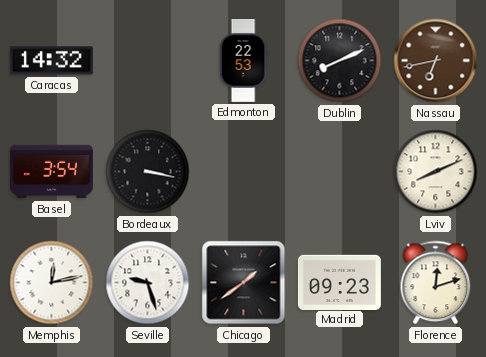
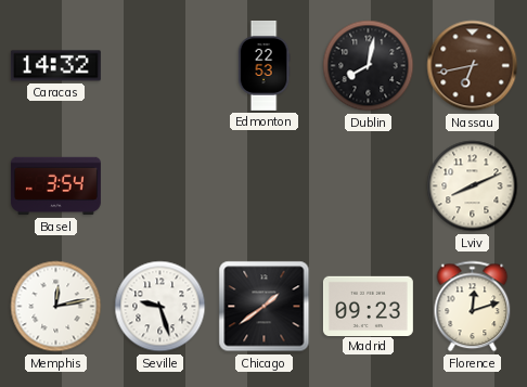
Dublin: 8:11 -> 8:02 (369, 66)
Bordeaux: 3:17 -> none (148, 172)
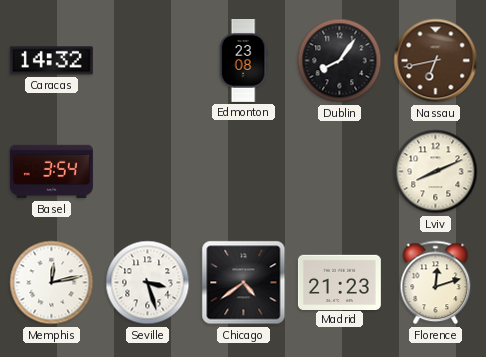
Edmonton: 22:53 -> 23:08 (243, 61)
Dublin: 8:02 -> 8:06 (340, 61)
Seville: 9:27 -> 3:27 (148, 283)
Chicago: 1:39 -> 4:39 (244, 283)
Madrid: 09:23 -> 21:23 (339, 282)
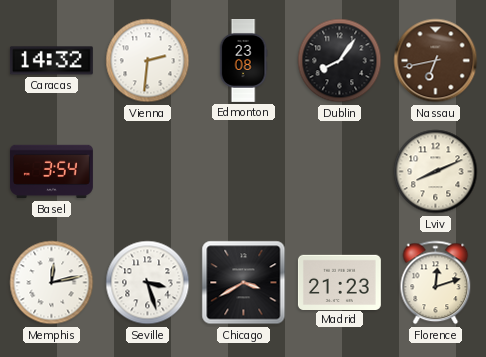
Vienna: none -> 2:31 (148, 61)
Chicago: 4:39 -> 3:40 (244, 283)
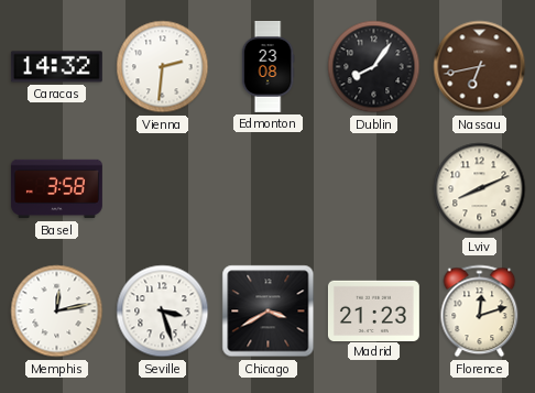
Basel: 3:54 -> 3:58 (56, 189)
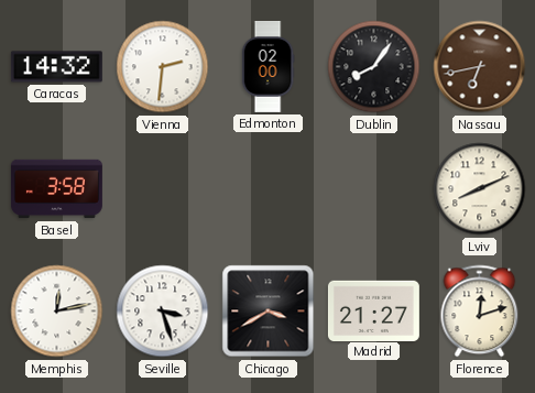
Edmonton: 23:08 -> 02:00 (267, 67)
Madrid: 21:23 -> 21:27 (373, 310)
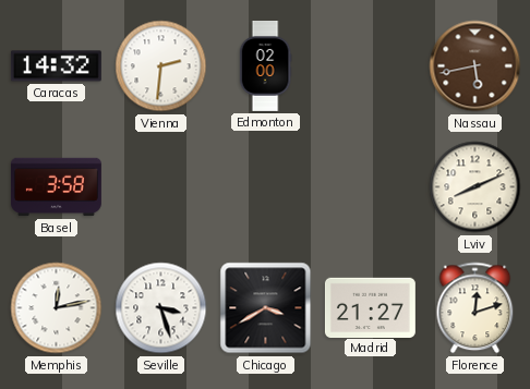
Dublin: 8:06 -> none (374, 67)
Nassau: 6:43 -> 5:43 (475, 66)
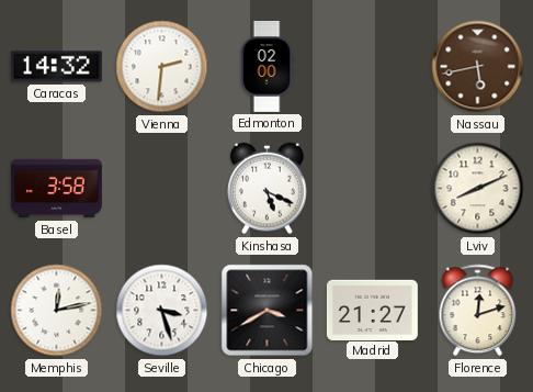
Kinshasa: none -> 5:19 (268, 189)
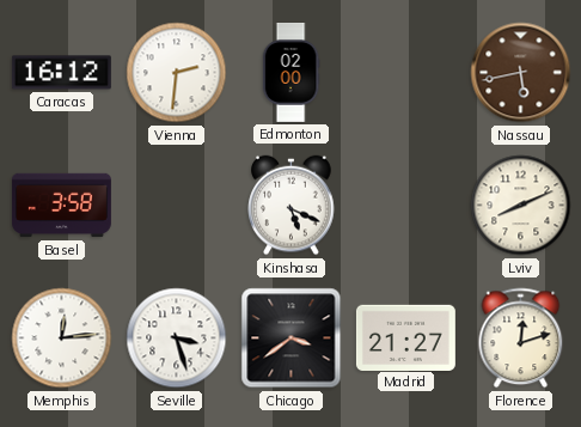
Caracas: 14:32 -> 16:12 (61, 73)
Memphis: 12:13 -> 12:14 (62, 338)
Chicago: 3:40 -> 3:39 (292, 338)
